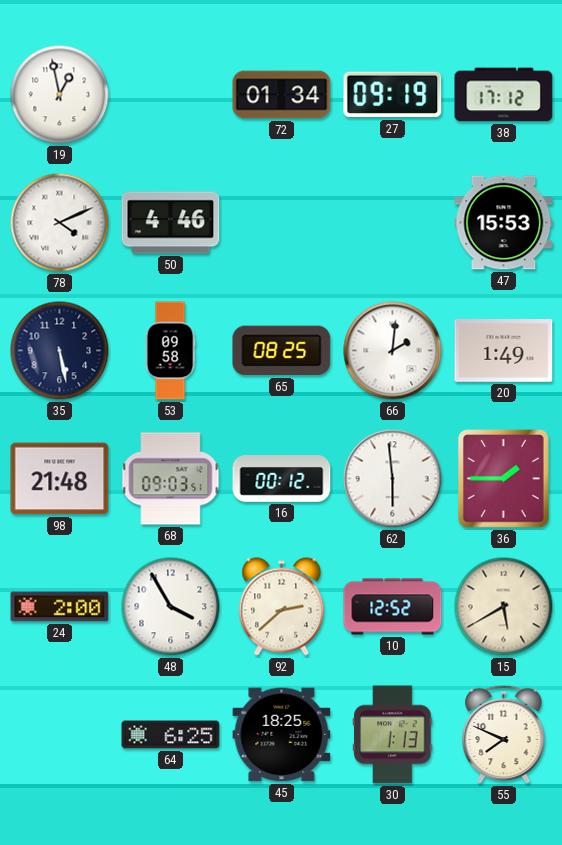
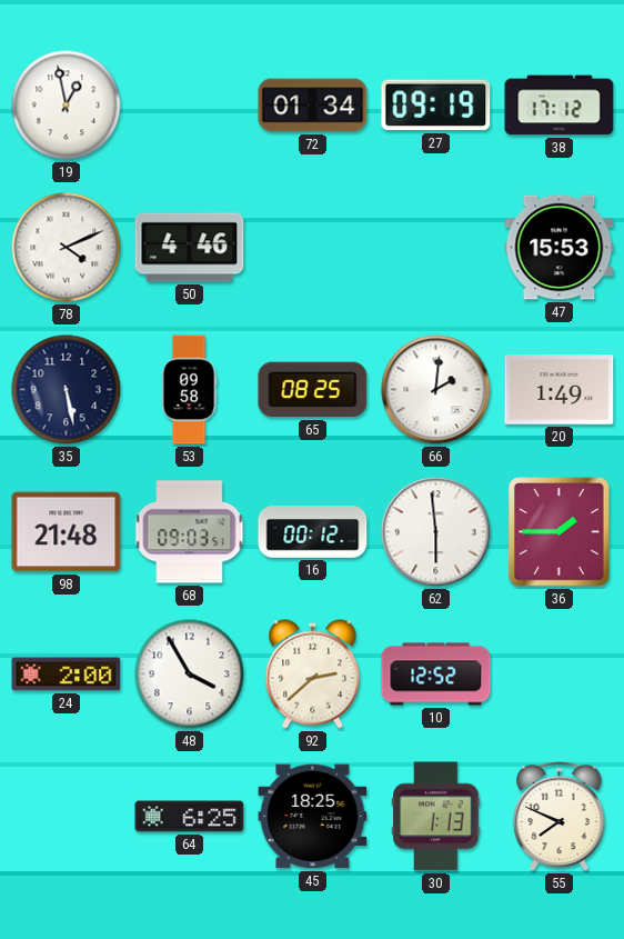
15: 5:40 -> none (504, 607)
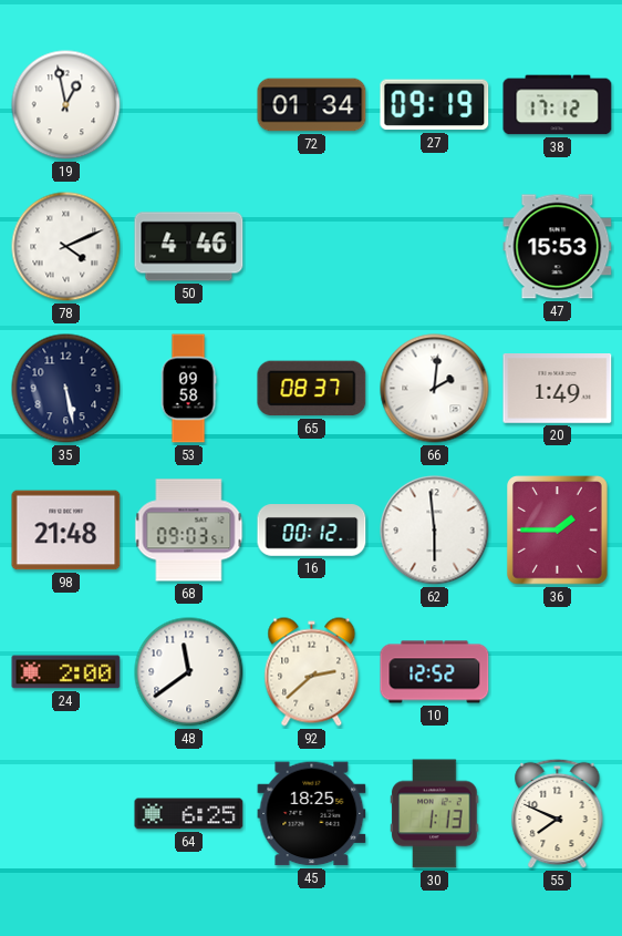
65: 08:25 -> 08:37 (312, 389)
48: 3:55 -> 11:39 (189, 672)
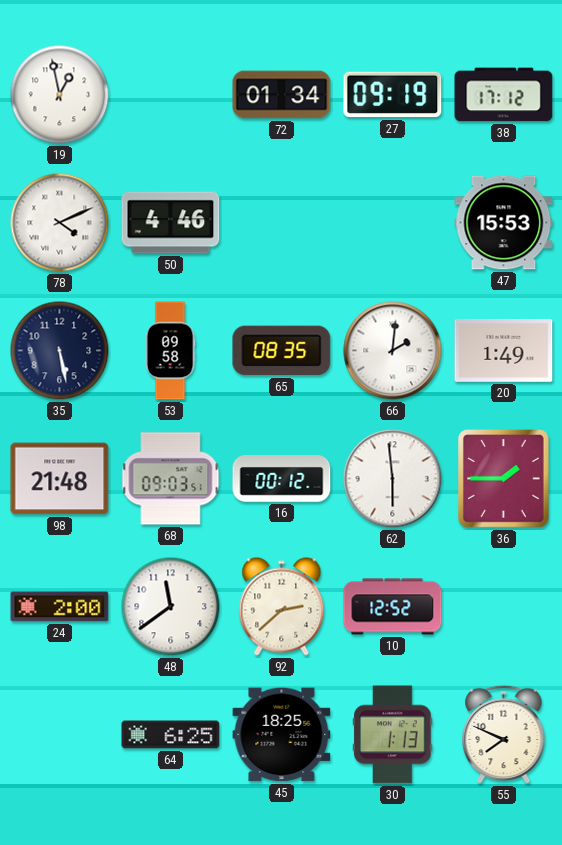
65: 08:37 -> 08:35 (282, 351)
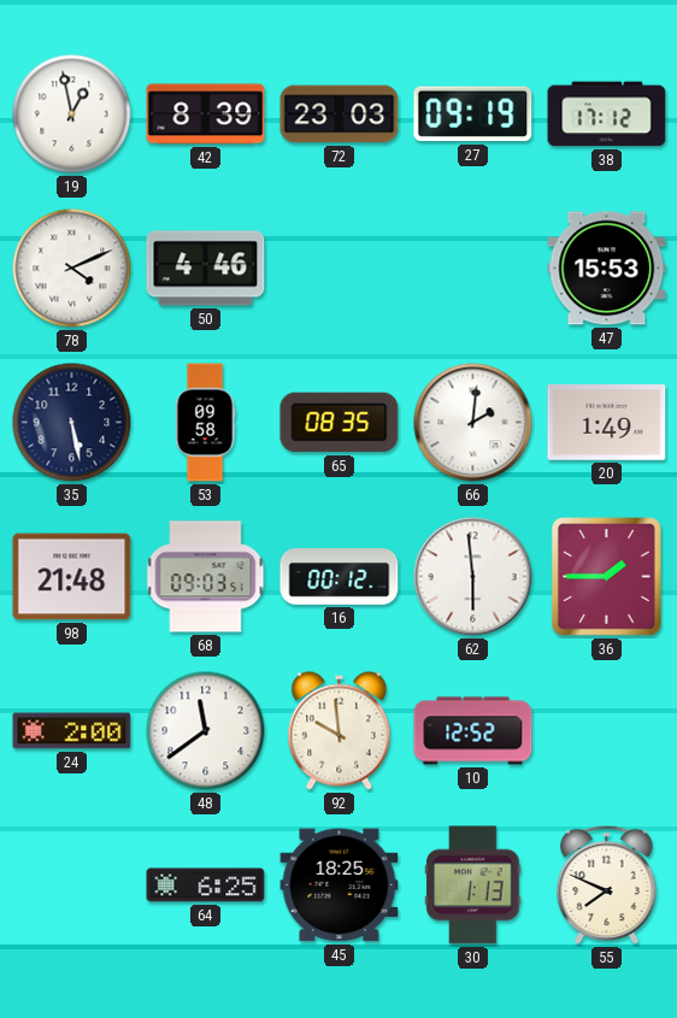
42: none -> 8:39 (206, 114)
72: 01:34 -> 23:03 (340, 114)
92: 2:38 -> 9:59 (340, 731)
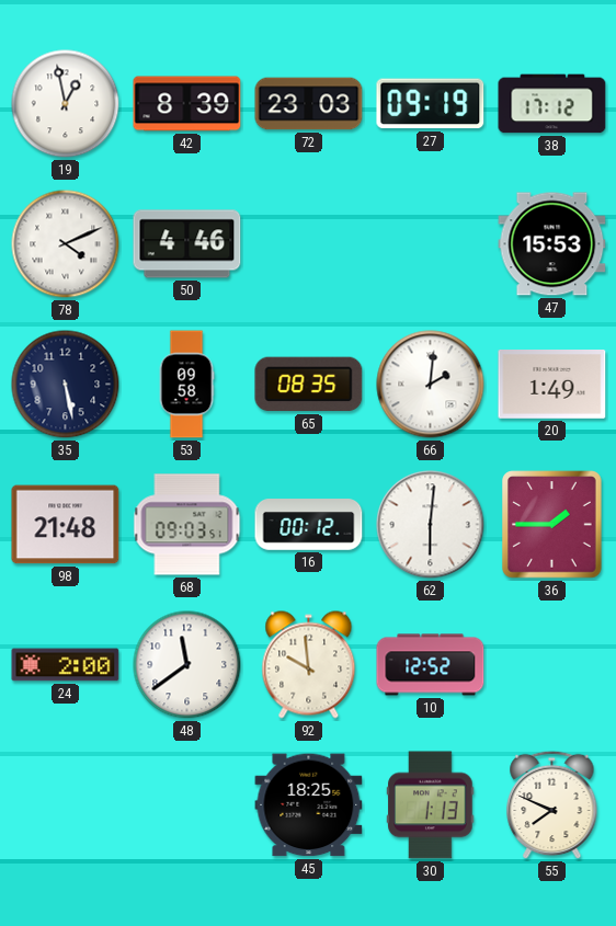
62: 5:59 -> 6:01 (431, 525)
64: 6:25 -> none (206, 885)
